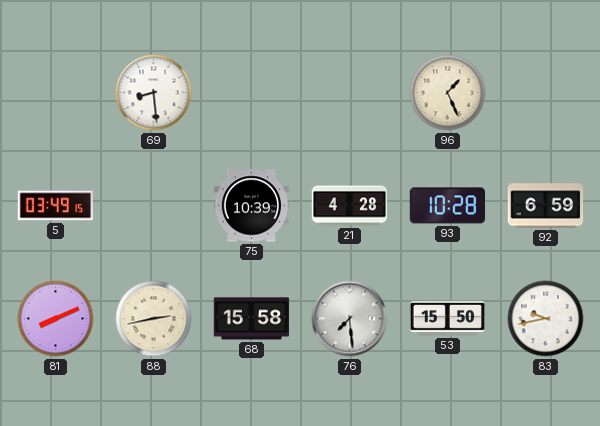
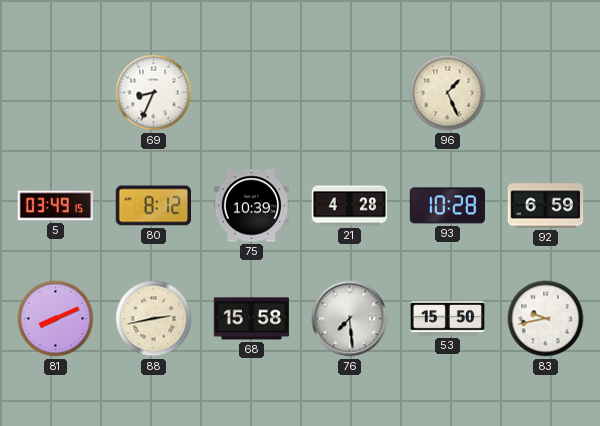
69: 8:29 -> 8:34 (154, 93)
80: none -> 8:12 (153, 206)
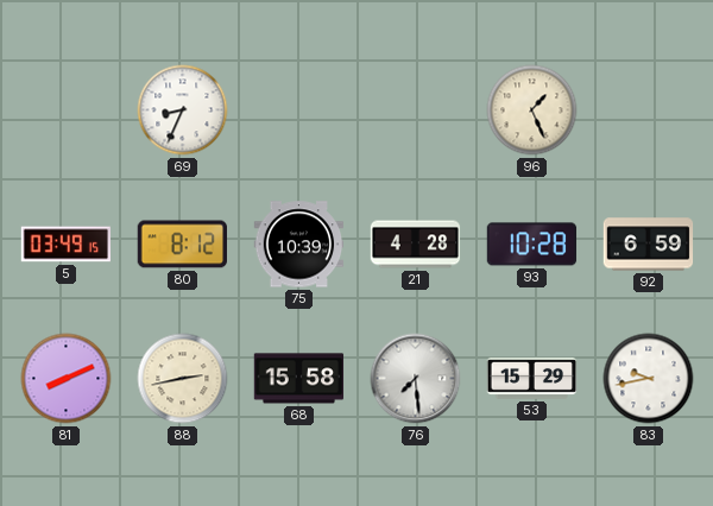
53: 15:50 -> 15:29 (532, 378)
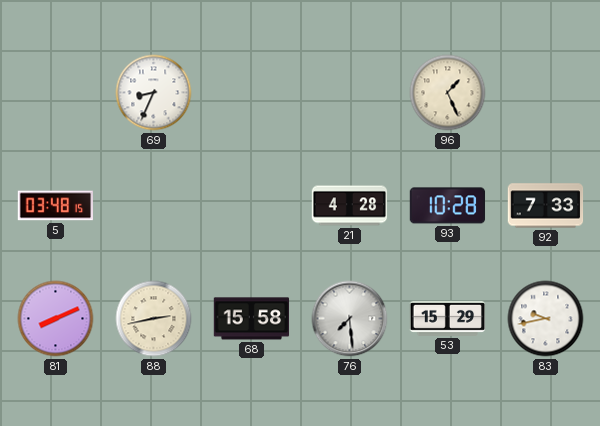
5: 03:49 -> 03:48 (55, 206)
80: 8:12 -> none (182, 245)
75: 10:39 -> none (299, 245)
92: 6:59 -> 7:33 (546, 206)
